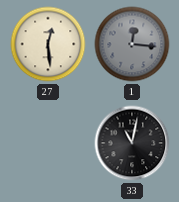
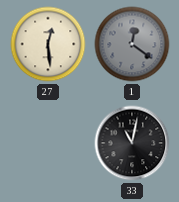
1: 12:16 -> 12:21 (132, 44)
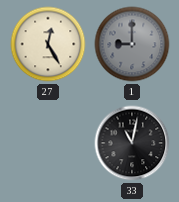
27: 12:29 -> 12:25 (48, 44)
1: 12:21 -> 9:00 (132, 44)
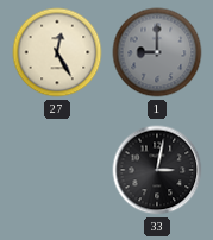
33: 11:02 -> 3:02 (157, 170)
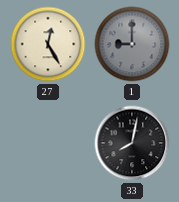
33: 3:02 -> 8:02 (132, 143)
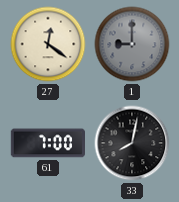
27: 12:25 -> 12:21 (48, 44)
61: none -> 7:00 (48, 143)
